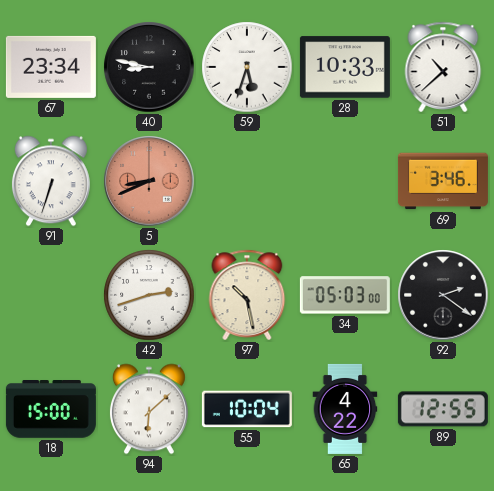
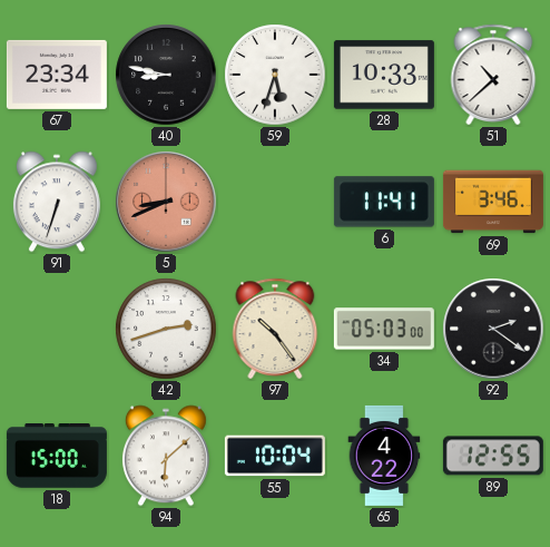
6: none -> 11:41 (384, 202)
97: 10:28 -> 10:24 (275, 329)
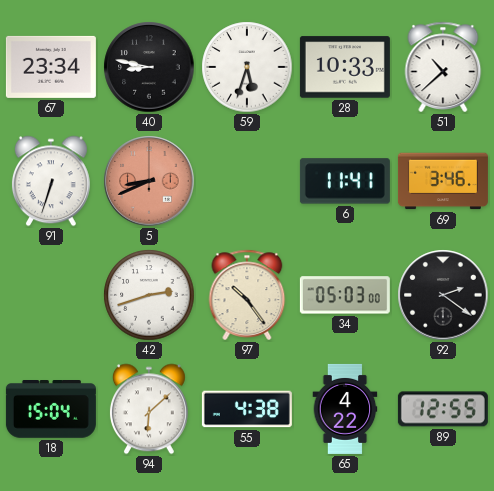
18: 15:00 -> 15:04 (51, 410)
55: 10:04 -> 4:38 (247, 409)
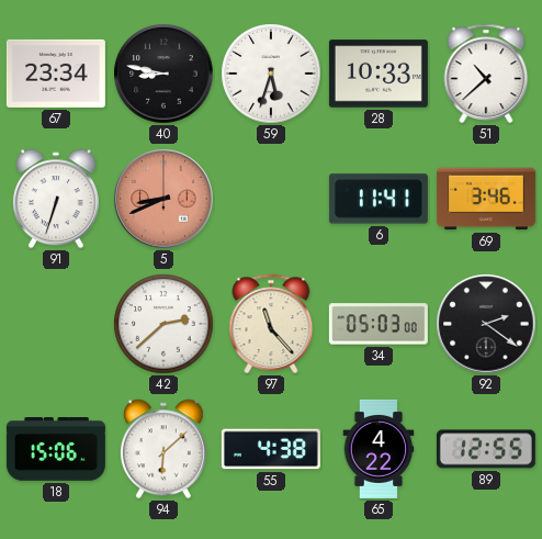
42: 2:42 -> 2:38 (163, 324)
97: 10:24 -> 11:23 (271, 324)
18: 15:04 -> 15:06 (56, 450)
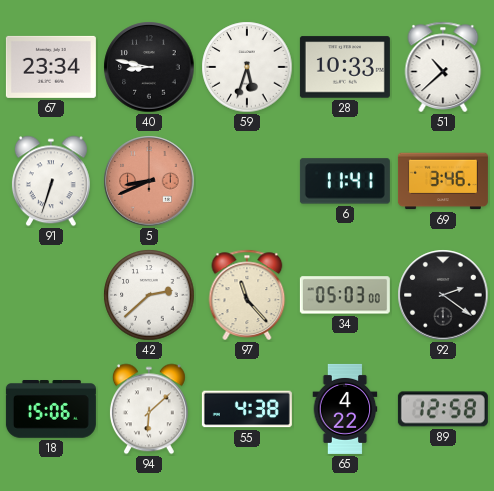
89: 12:55 -> 12:58 (443, 409)
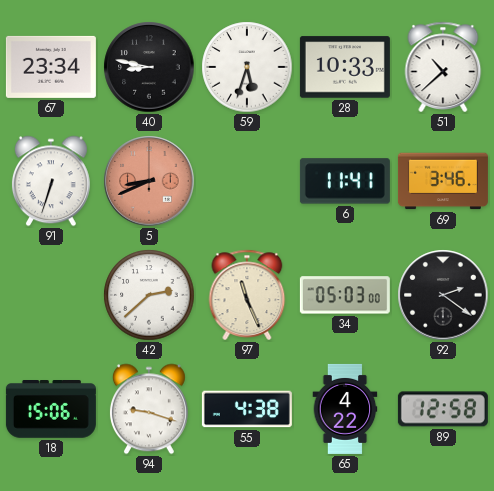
97: 11:23 -> 11:26 (247, 295)
94: 6:08 -> 9:18 (149, 409)
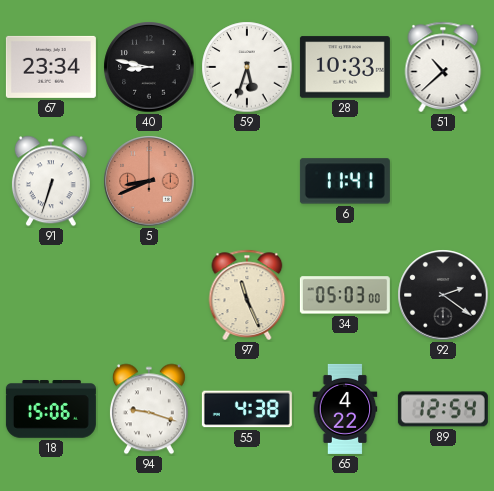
69: 3:46 -> none (443, 181)
42: 2:38 -> none (149, 295)
89: 12:58 -> 12:54 (443, 409)
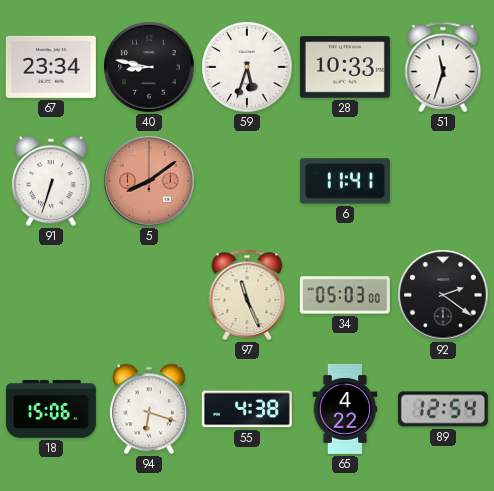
51: 10:38 -> 11:33 (443, 67)
5: 8:41 -> 8:09 (149, 181)
94: 9:18 -> 6:18 (149, 409)
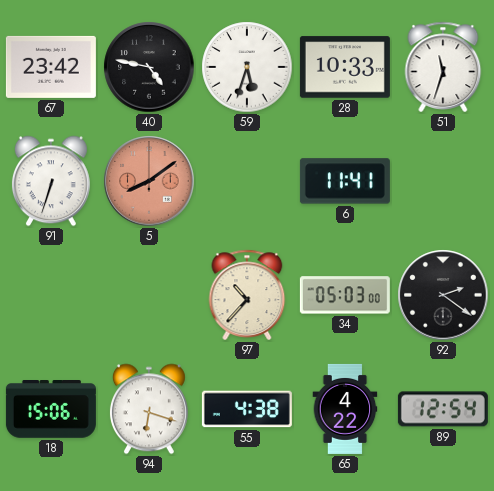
67: 23:34 -> 23:42 (51, 67)
40: 8:47 -> 4:47 (149, 67)
97: 11:26 -> 10:37 (247, 295)
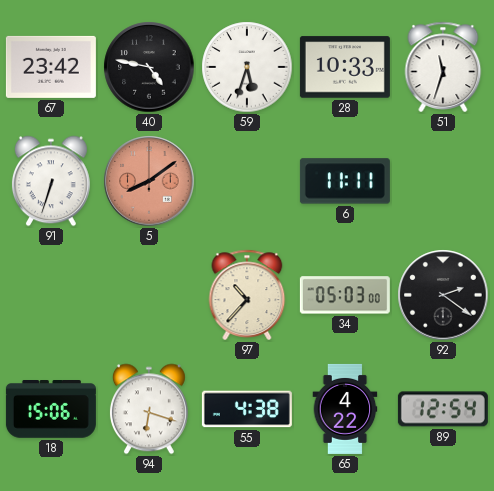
6: 11:41 -> 11:11 (345, 181)
